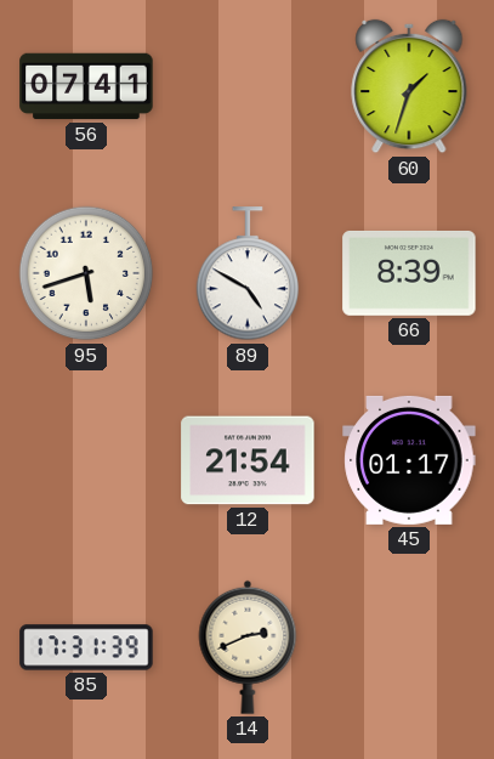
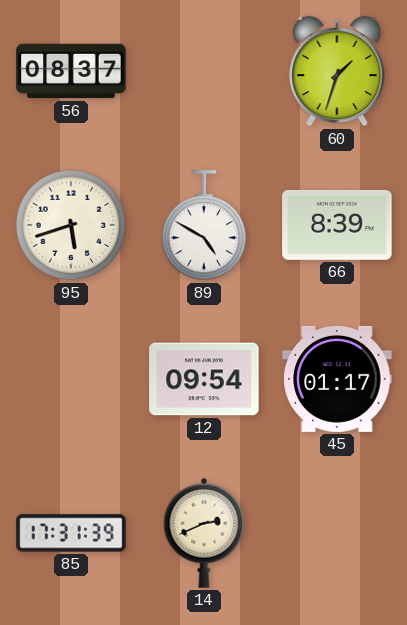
56: 07:41 -> 08:37 (71, 71)
12: 21:54 -> 09:54 (204, 379)
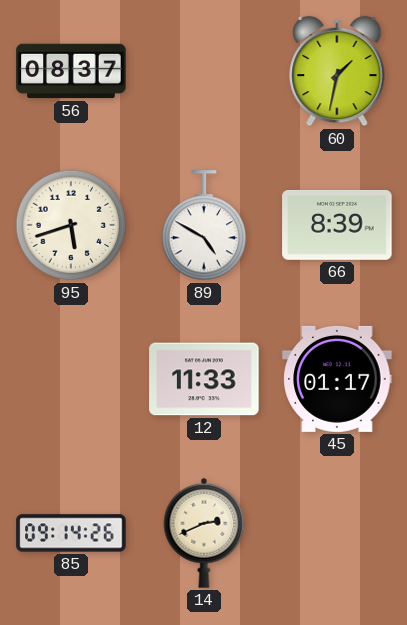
60: 1:33 -> 1:32 (337, 71)
12: 09:54 -> 11:33 (204, 379)
85: 17:31 -> 09:14 (71, 533)
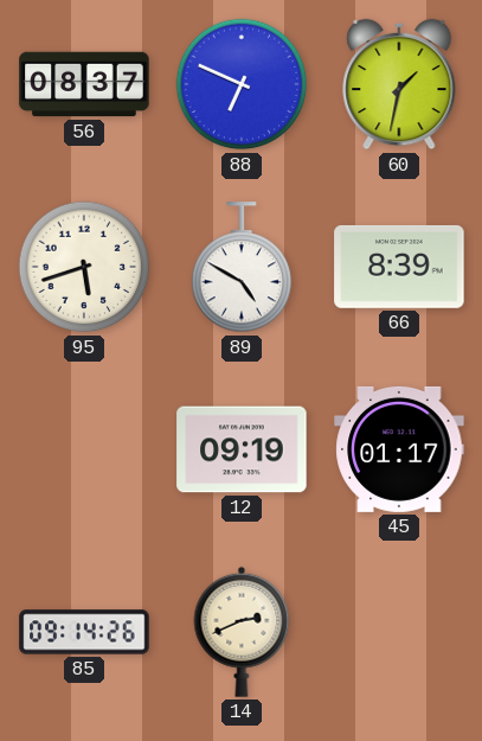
88: none -> 6:49 (242, 84)
12: 11:33 -> 09:19 (242, 449)
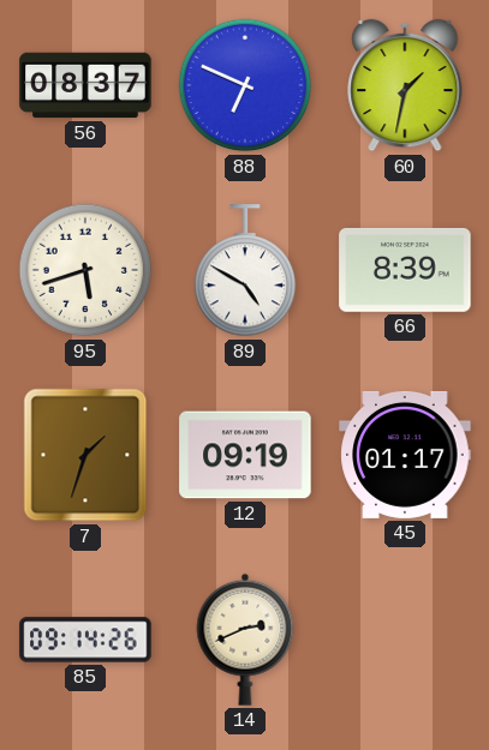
7: none -> 1:33 (85, 455)
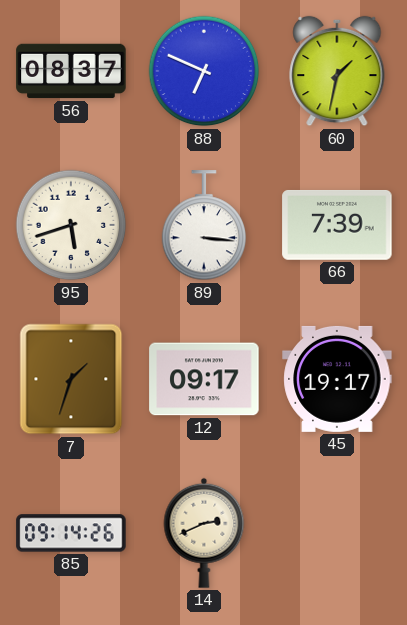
89: 4:50 -> 3:16 (204, 226)
66: 8:39 -> 7:39 (337, 225)
12: 09:19 -> 09:17 (204, 379)
45: 01:17 -> 19:17 (337, 379)
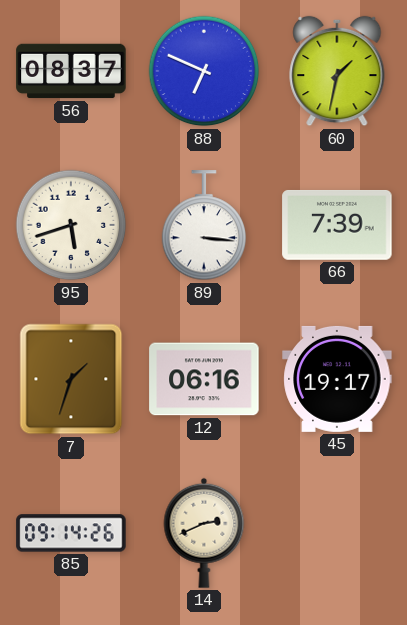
12: 09:17 -> 06:16 (204, 379)
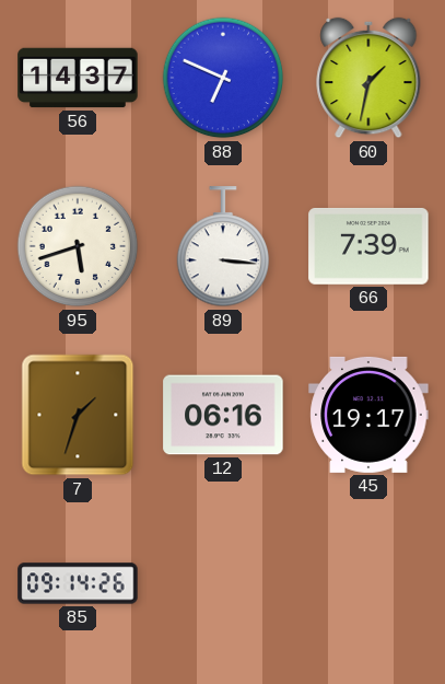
56: 08:37 -> 14:37 (78, 78)
14: 2:41 -> none (204, 533)
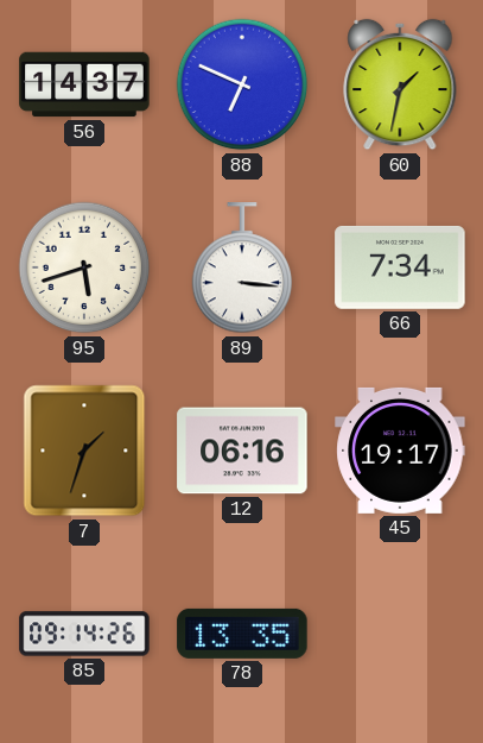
66: 7:39 -> 7:34 (400, 267)
78: none -> 13:35 (242, 634)
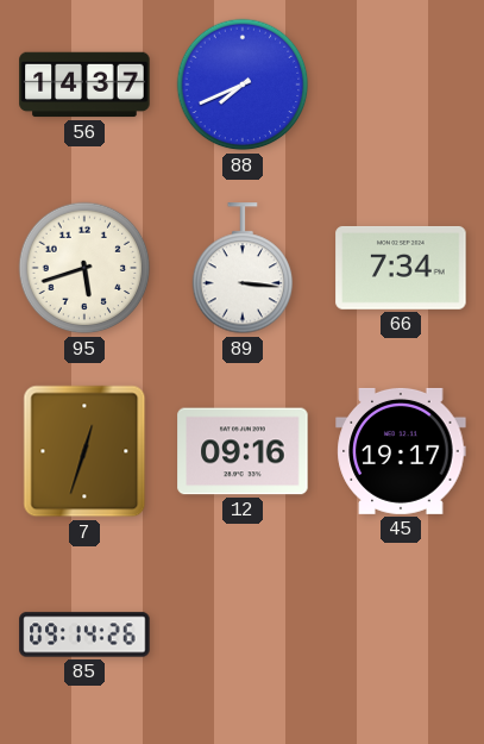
88: 6:49 -> 7:41 (243, 85)
60: 1:32 -> none (400, 84)
7: 1:33 -> 12:33 (84, 451)
12: 06:16 -> 09:16 (243, 451)
78: 13:35 -> none (242, 634)
